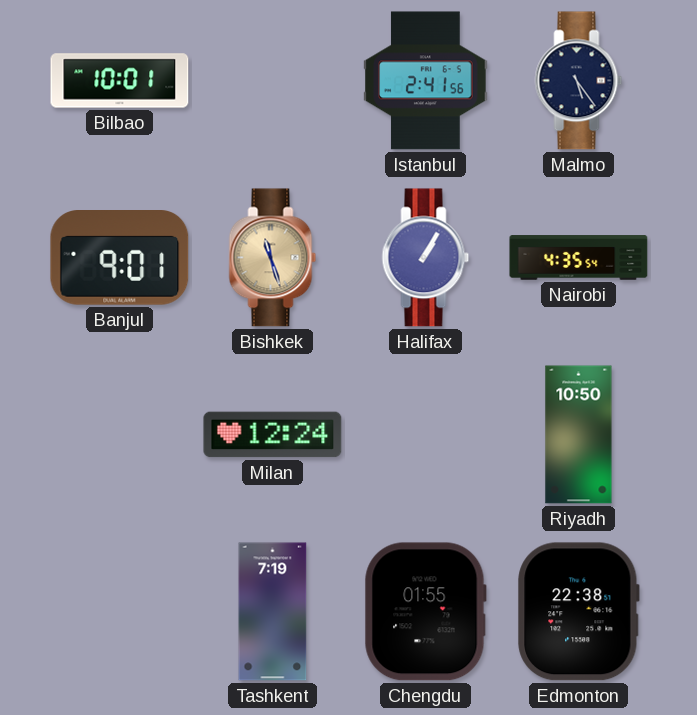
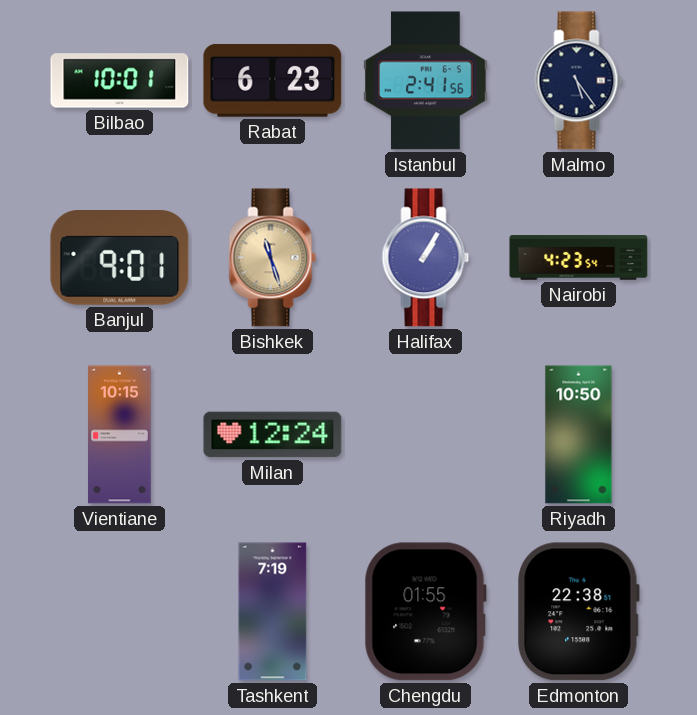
Rabat: none -> 6:23 (273, 81)
Nairobi: 4:35 -> 4:23 (579, 258)
Vientiane: none -> 10:15 (120, 435)
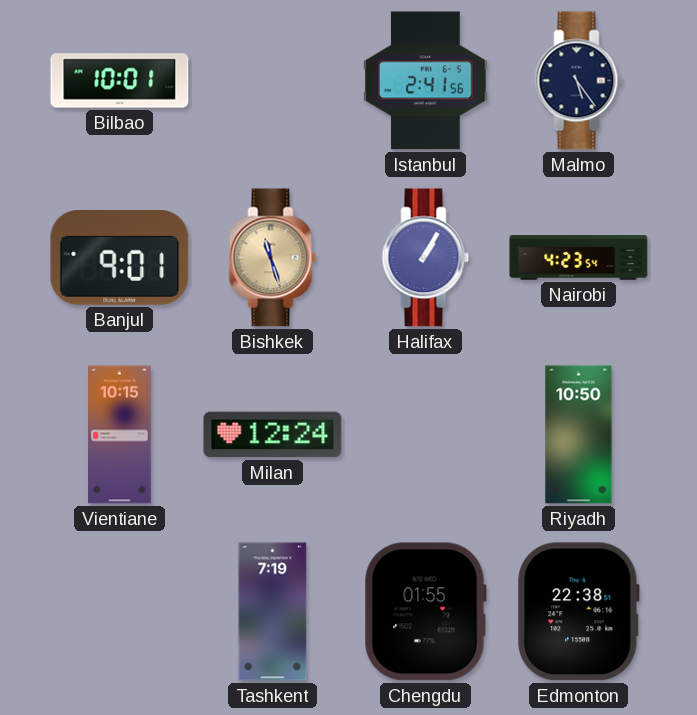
Rabat: 6:23 -> none (273, 81)
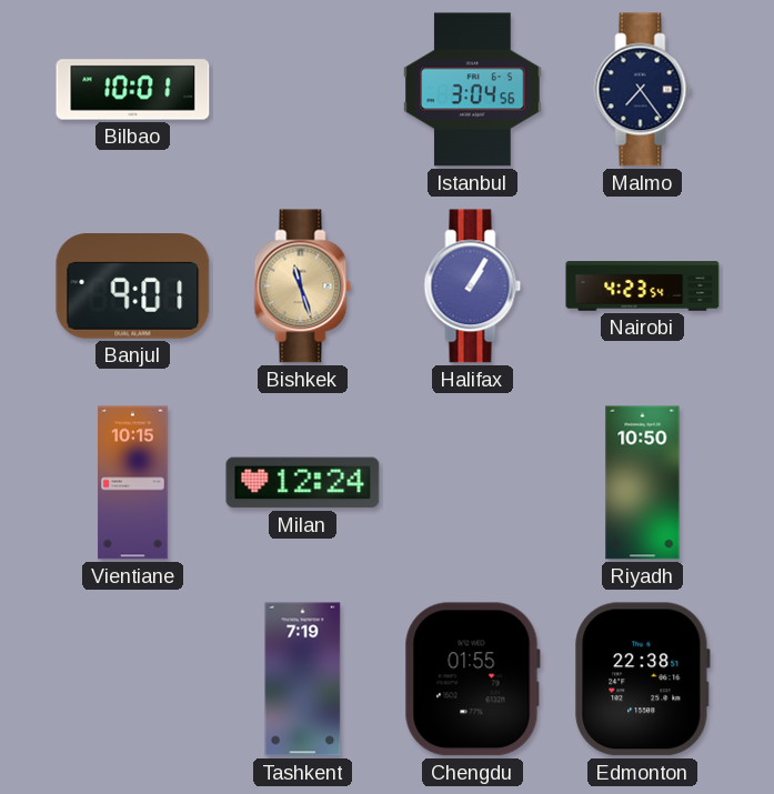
Istanbul: 2:41 -> 3:04 (473, 90)
Malmo: 5:24 -> 7:24 (643, 90)
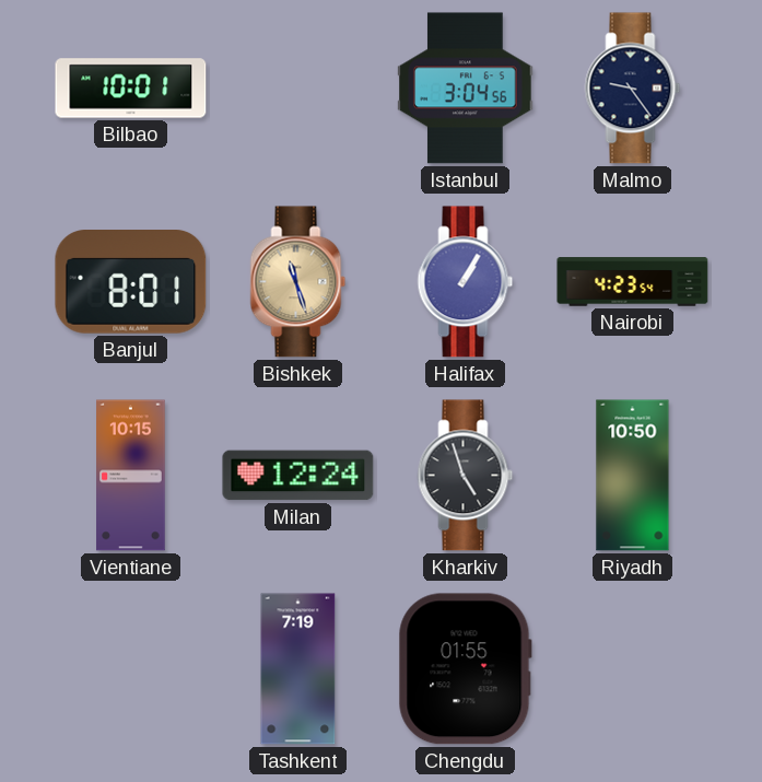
Malmo: 7:24 -> 9:24 (633, 89)
Banjul: 9:01 -> 8:01 (131, 282)
Kharkiv: none -> 4:57 (466, 476)
Edmonton: 22:38 -> none (643, 680)
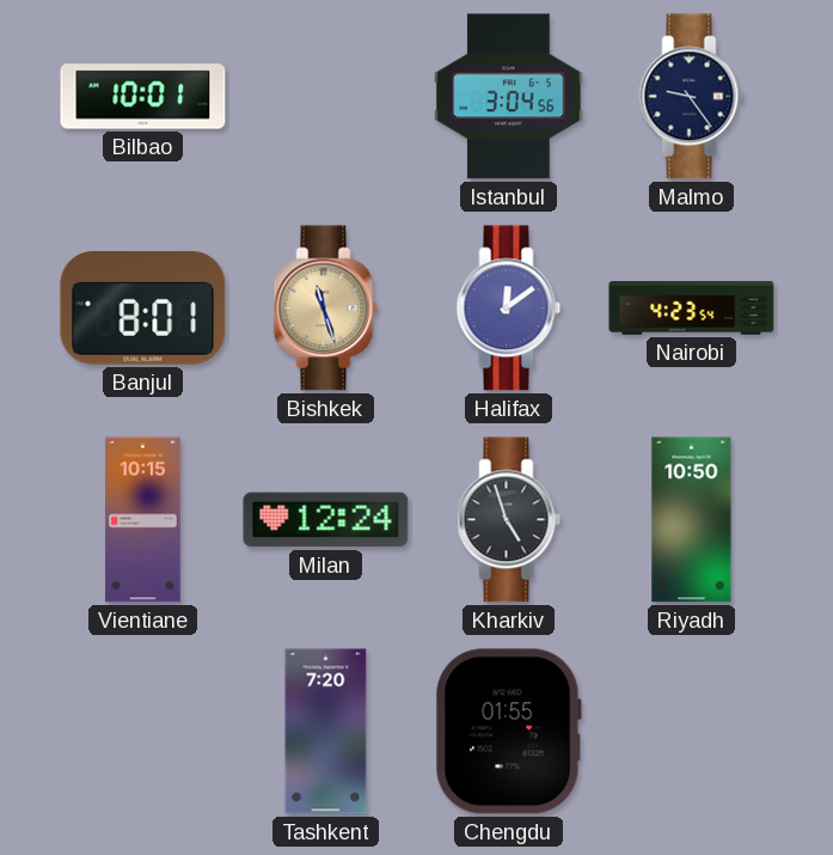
Halifax: 1:05 -> 12:09 (509, 309)
Tashkent: 7:19 -> 7:20 (326, 732)
